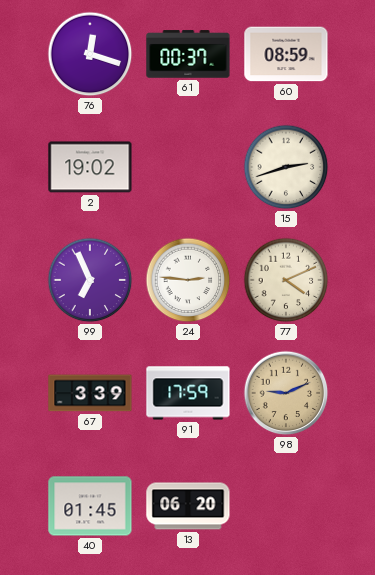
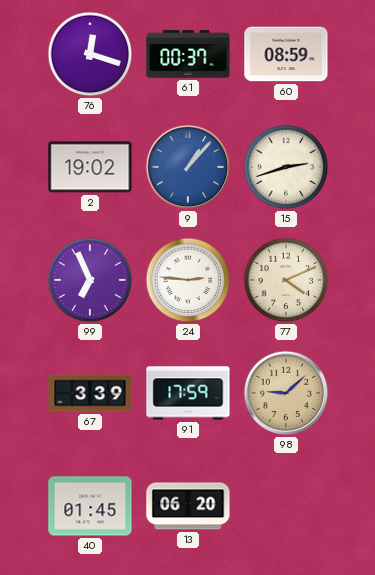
9: none -> 1:07 (188, 167)
98: 9:11 -> 9:08 (286, 393)
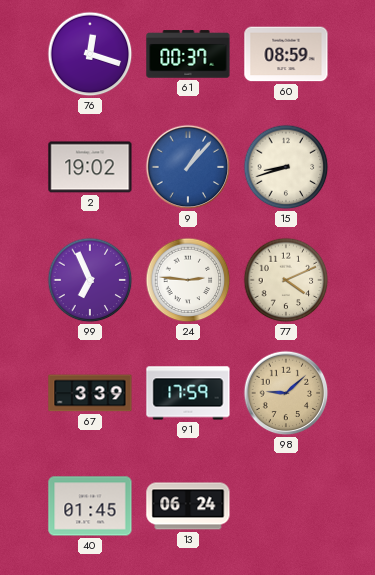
15: 2:42 -> 8:42 (286, 167)
13: 06:20 -> 06:24 (188, 506)
